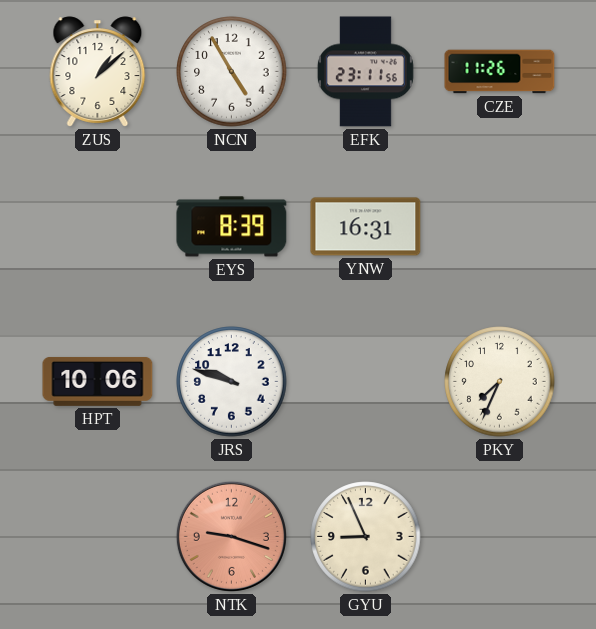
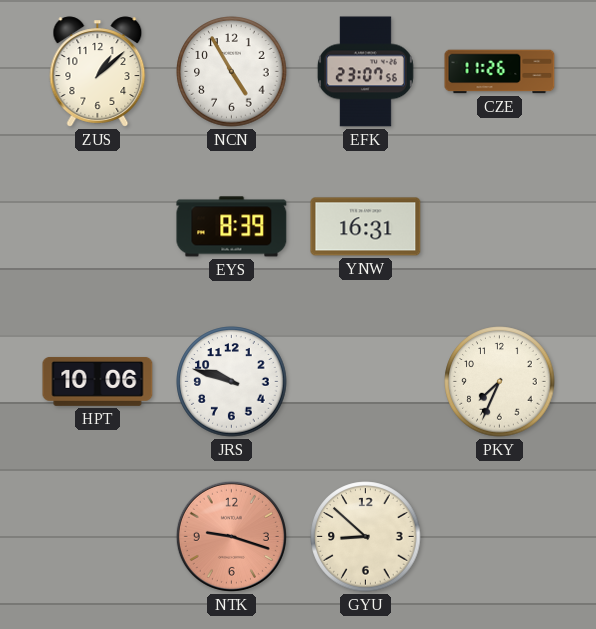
EFK: 23:11 -> 23:07 (365, 72)
GYU: 8:56 -> 8:52 (366, 537)
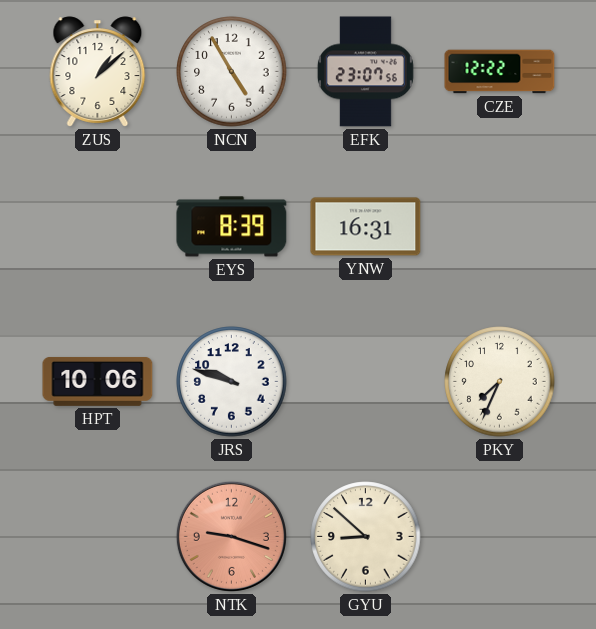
CZE: 11:26 -> 12:22 (500, 72)
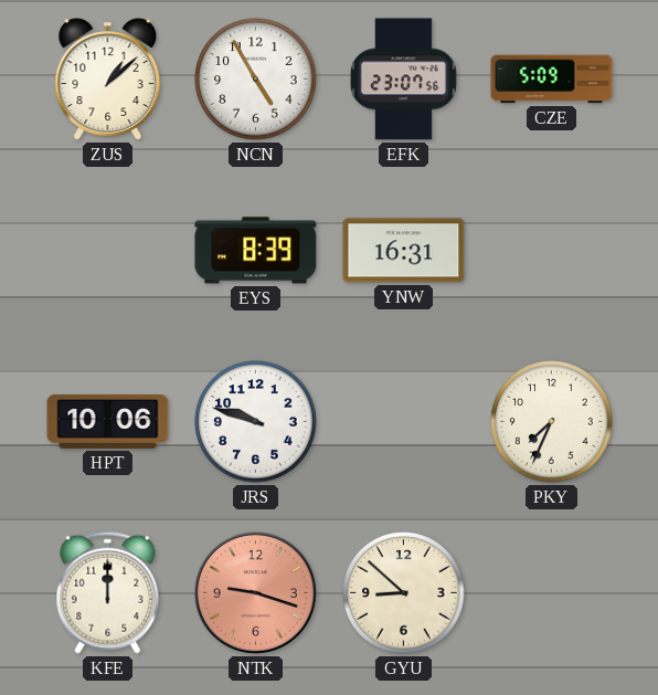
CZE: 12:22 -> 5:09 (552, 80)
KFE: none -> 12:00 (108, 592)
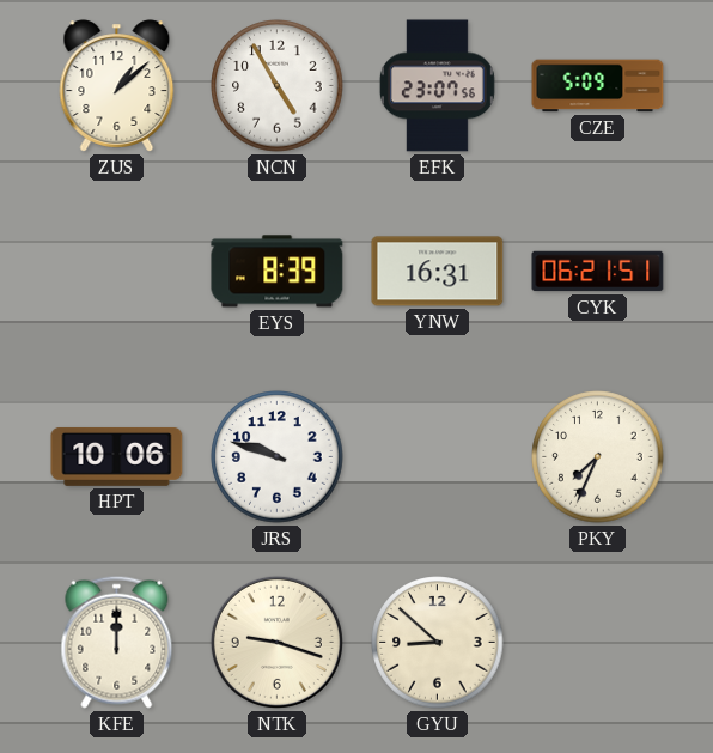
CYK: none -> 06:21 (598, 272)
NTK dial: salmon -> cream (276, 642)
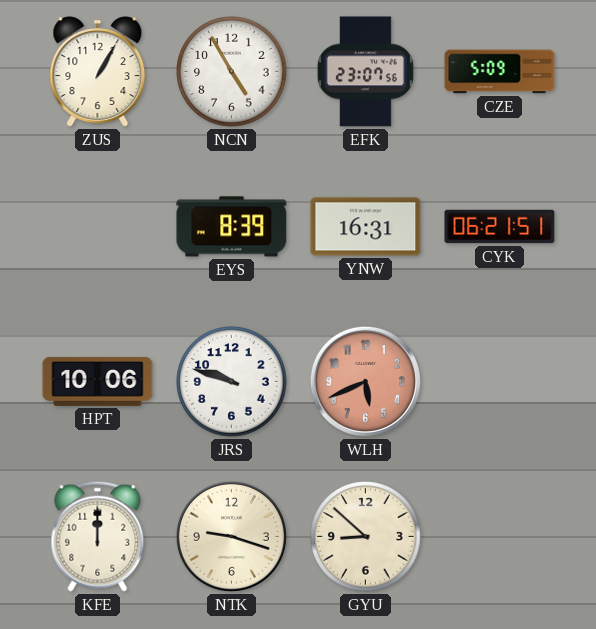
ZUS: 1:08 -> 1:05 (98, 72)
WLH: none -> 5:41 (365, 381)
PKY: 7:34 -> none (598, 457)
